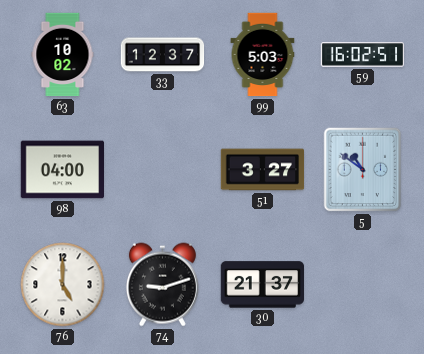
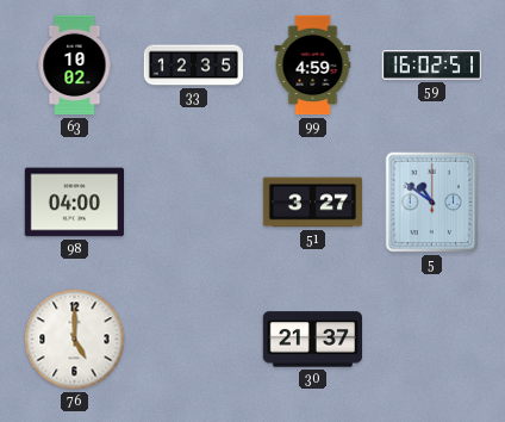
33: 12:37 -> 12:35 (194, 66)
99: 5:03 -> 4:59 (313, 66)
74: 9:12 -> none (162, 285)
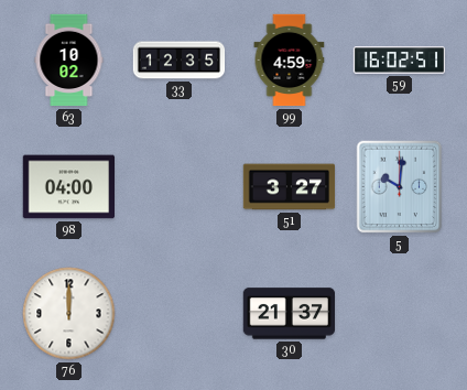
5: 10:51 -> 10:01 (400, 187)
76: 5:00 -> 12:00 (69, 314)
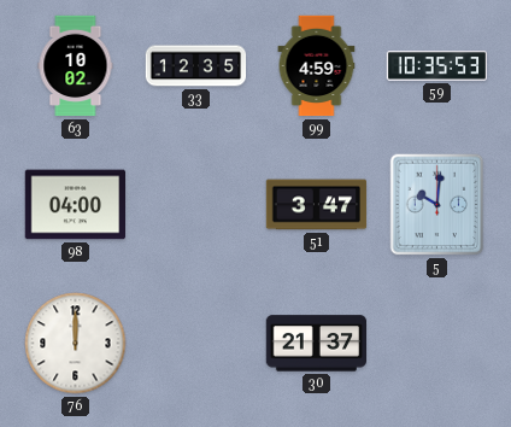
59: 16:02 -> 10:35 (437, 66)
51: 3:27 -> 3:47 (317, 205)
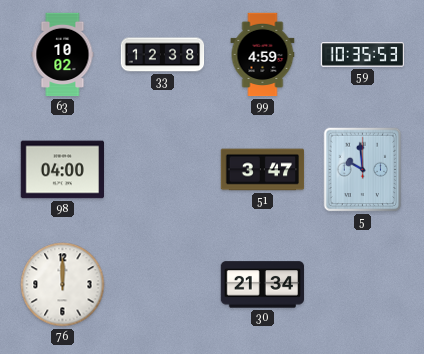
33: 12:35 -> 12:38 (163, 55)
5: 10:01 -> 9:59 (363, 170)
30: 21:37 -> 21:34 (262, 285)
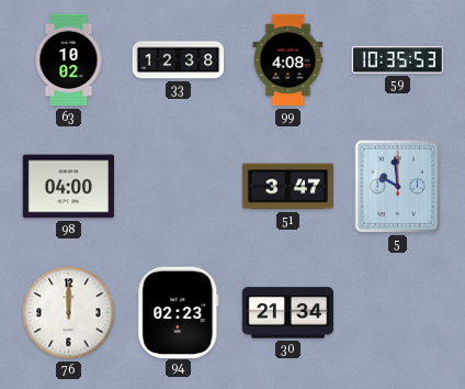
99: 4:59 -> 4:08 (288, 60)
94: none -> 02:23 (179, 312)
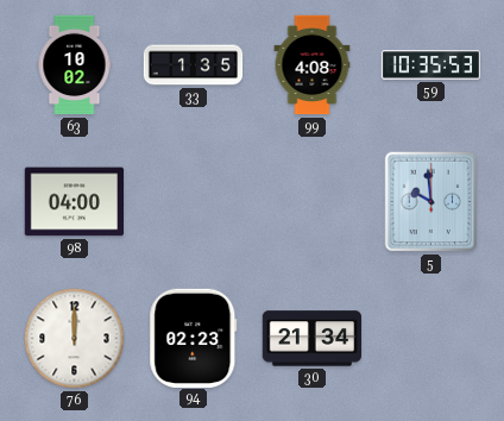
33: 12:38 -> 1:35 (194, 65)
51: 3:47 -> none (288, 187)
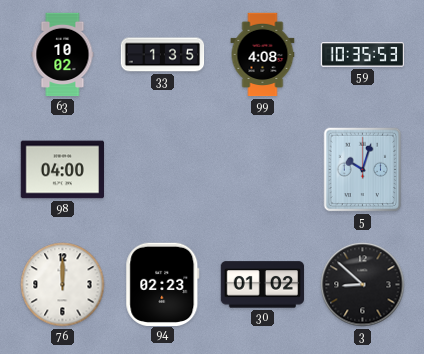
5: 9:59 -> 10:03 (363, 170)
30: 21:34 -> 01:02 (262, 285)
3: none -> 8:52 (363, 285)
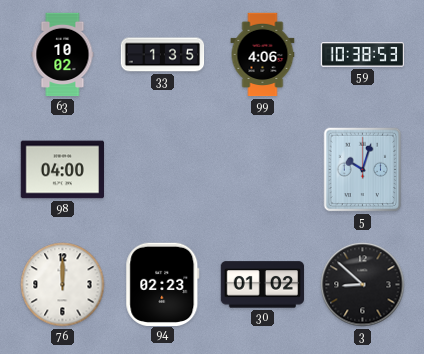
99: 4:08 -> 4:06 (263, 55)
59: 10:35 -> 10:38 (363, 55)
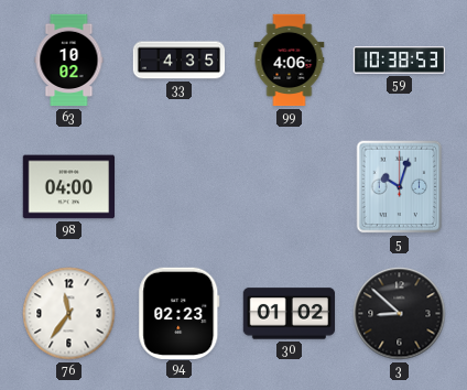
33: 1:35 -> 4:35 (180, 61)
76: 12:00 -> 11:36 (69, 314)
